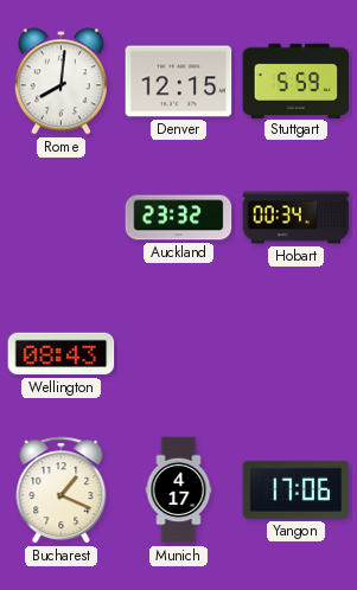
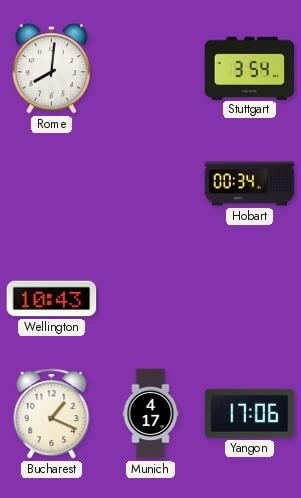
Denver: 12:15 -> none (179, 82)
Stuttgart: 5:59 -> 3:54 (250, 68)
Auckland: 23:32 -> none (179, 218)
Wellington: 08:43 -> 10:43 (52, 299)
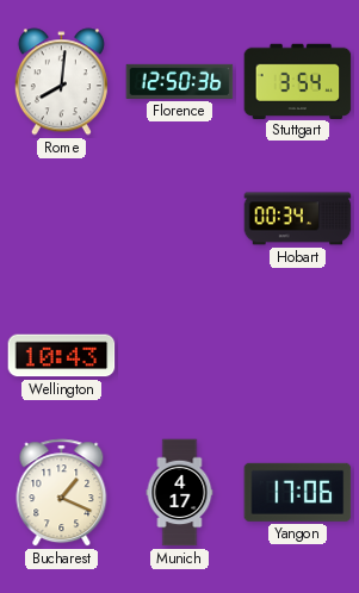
Florence: none -> 12:50 (180, 81)
